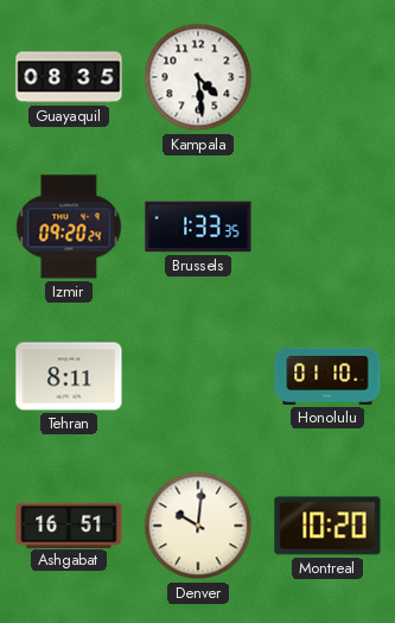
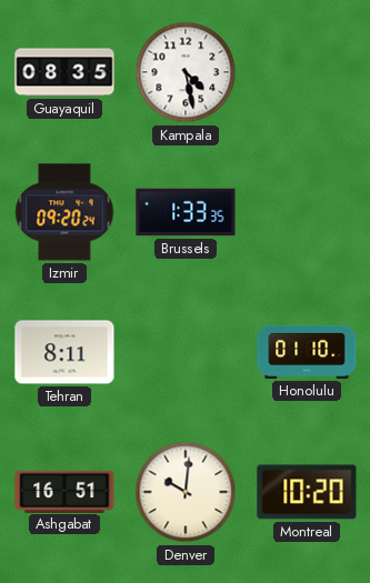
Kampala: 4:29 -> 4:28 (186, 72)
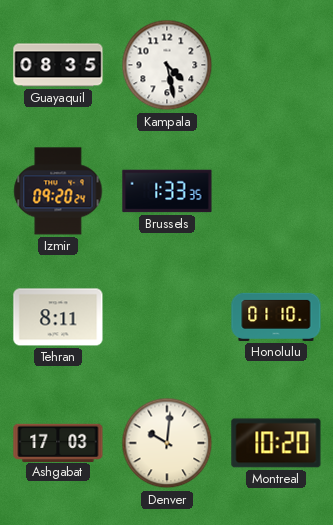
Ashgabat: 16:51 -> 17:03 (58, 442)
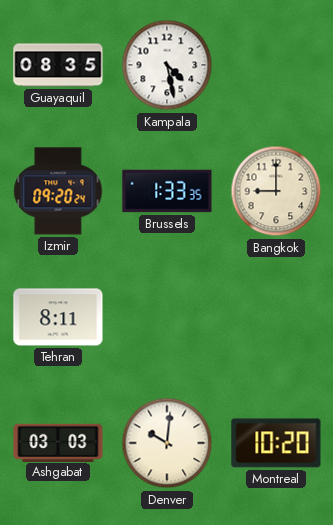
Bangkok: none -> 9:00 (276, 191)
Honolulu: 01:10 -> none (276, 317)
Ashgabat: 17:03 -> 03:03 (58, 442)
